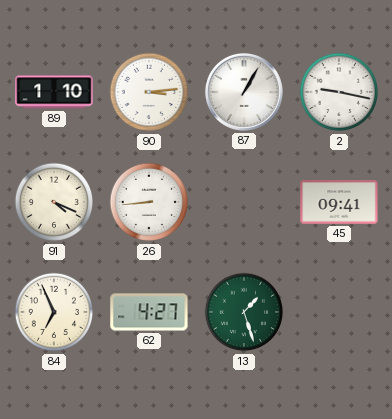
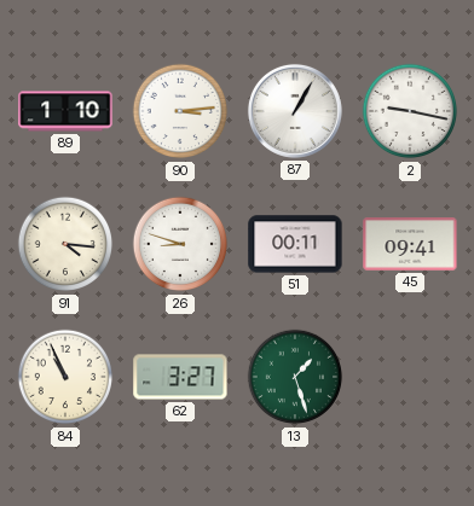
91: 4:19 -> 4:16 (65, 244)
26: 8:44 -> 8:48 (180, 244)
51: none -> 00:11 (295, 244)
84: 6:56 -> 10:56 (65, 377)
62: 4:27 -> 3:27 (180, 377)
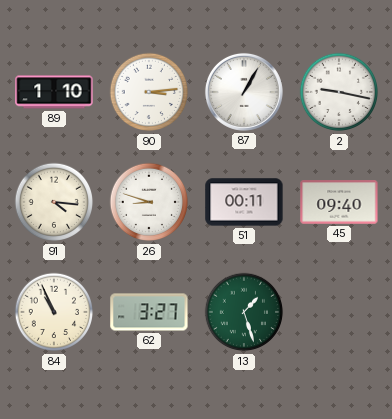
45: 09:41 -> 09:40 (339, 202)
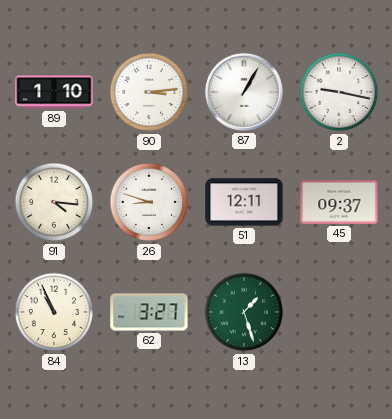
51: 00:11 -> 12:11 (244, 202)
45: 09:40 -> 09:37 (339, 202)
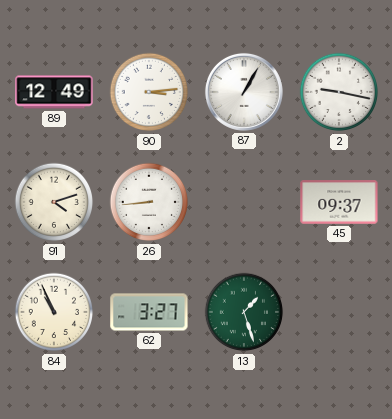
89: 1:10 -> 12:49 (54, 92)
91: 4:16 -> 4:12 (54, 202)
26: 8:48 -> 8:44 (149, 202)
51: 12:11 -> none (244, 202)
